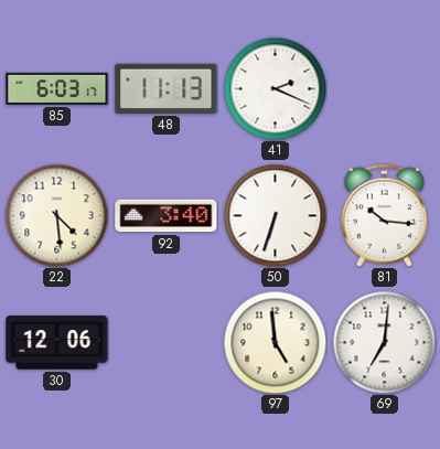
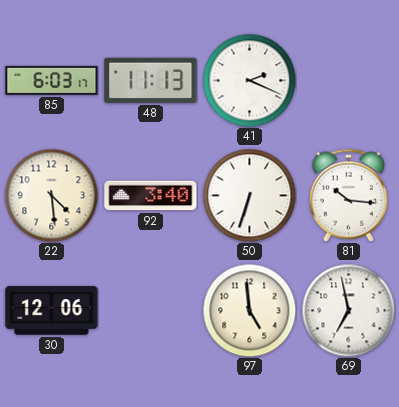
69: 7:01 -> 6:58 (348, 310)
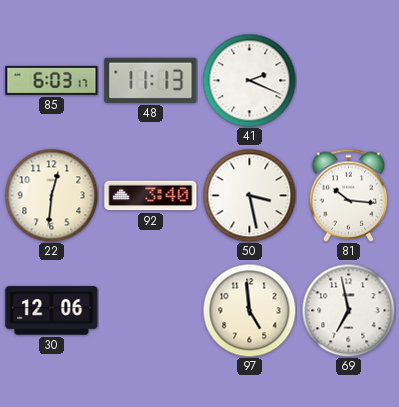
22: 4:29 -> 12:31 (51, 195)
50: 6:33 -> 3:28 (249, 195)
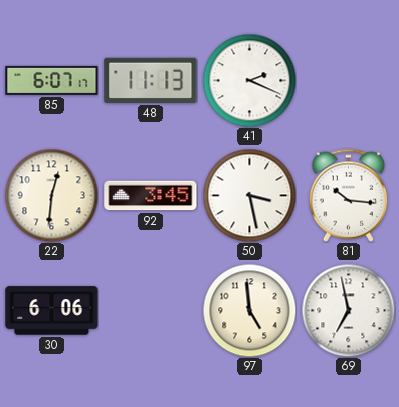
85: 6:03 -> 6:07 (52, 80)
92: 3:40 -> 3:45 (151, 196)
30: 12:06 -> 6:06 (52, 311)
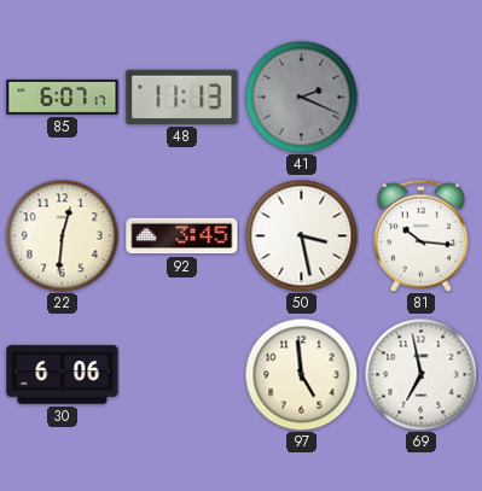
41 dial: white -> grey (301, 97)
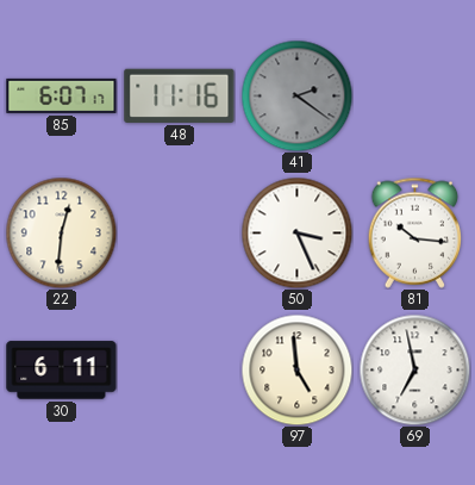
48: 11:13 -> 11:16 (180, 95)
41: 2:19 -> 2:21 (296, 95)
92: 3:45 -> none (182, 236)
50: 3:28 -> 3:26 (296, 232)
30: 6:06 -> 6:11 (62, 371)
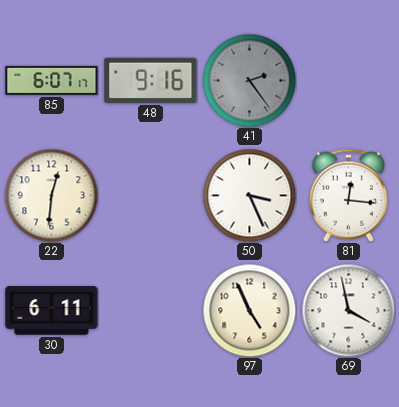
48: 11:16 -> 9:16 (151, 80)
41: 2:21 -> 2:24 (249, 80)
81: 10:16 -> 12:16 (349, 195)
97: 4:59 -> 4:56 (249, 310)
69: 6:58 -> 3:58 (348, 310)
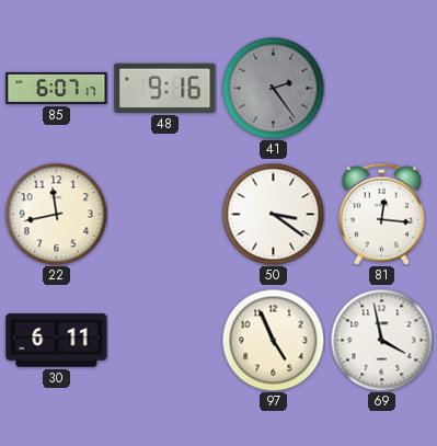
22: 12:31 -> 11:43 (56, 214)
50: 3:26 -> 3:21 (273, 214)
